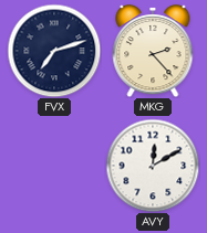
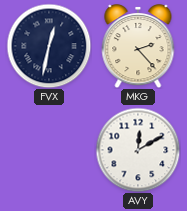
FVX: 7:12 -> 12:32 (49, 46)
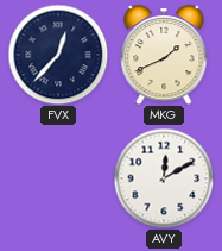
FVX: 12:32 -> 12:37 (58, 55)
MKG: 2:23 -> 1:41 (164, 56)
